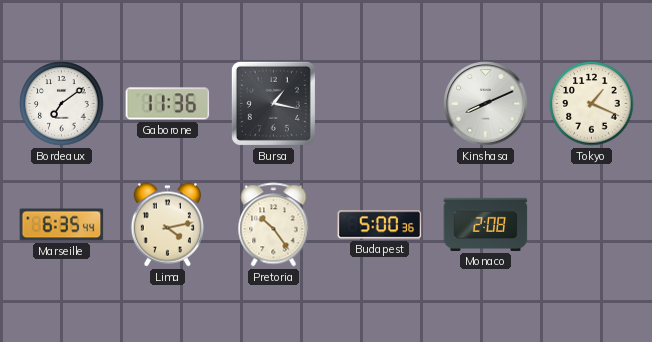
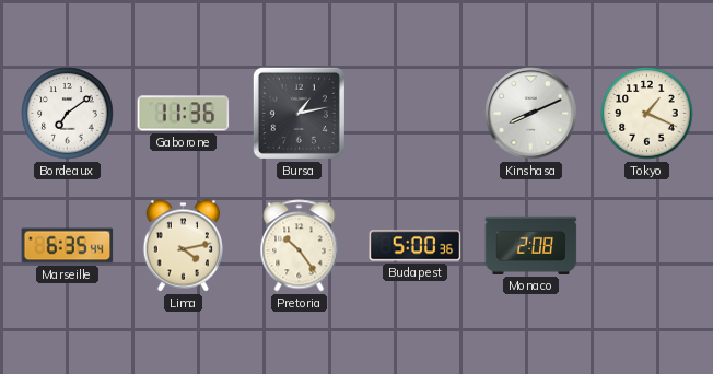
Bursa: 1:17 -> 1:13 (299, 113)
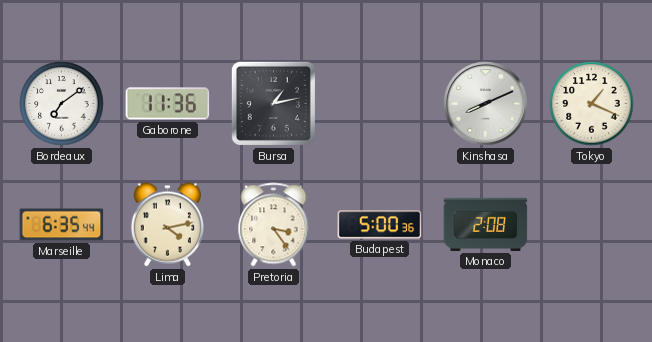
Pretoria: 10:24 -> 3:24 (274, 225)
